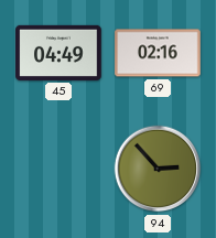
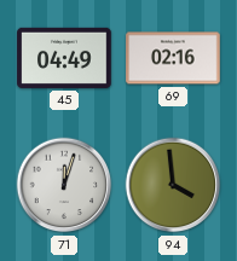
71: none -> 12:03 (64, 185)
94: 2:53 -> 3:59 (173, 185)
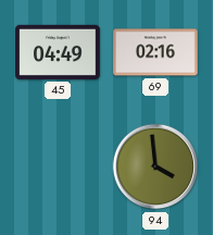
71: 12:03 -> none (64, 185)
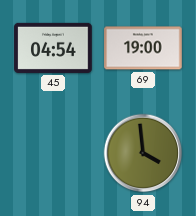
45: 04:49 -> 04:54 (53, 48)
69: 02:16 -> 19:00 (143, 48)
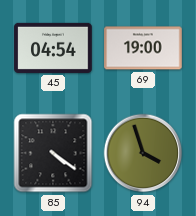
85: none -> 4:21 (53, 153)
94: 3:59 -> 3:57 (143, 153)
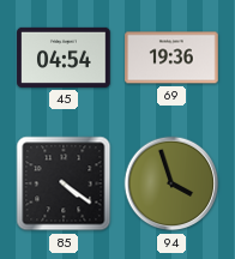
69: 19:00 -> 19:36 (171, 58)
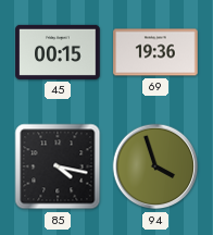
45: 04:54 -> 00:15 (58, 52)
85: 4:21 -> 4:17 (58, 166)
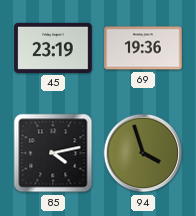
45: 00:15 -> 23:19 (53, 48)
85: 4:17 -> 4:13 (53, 153)
